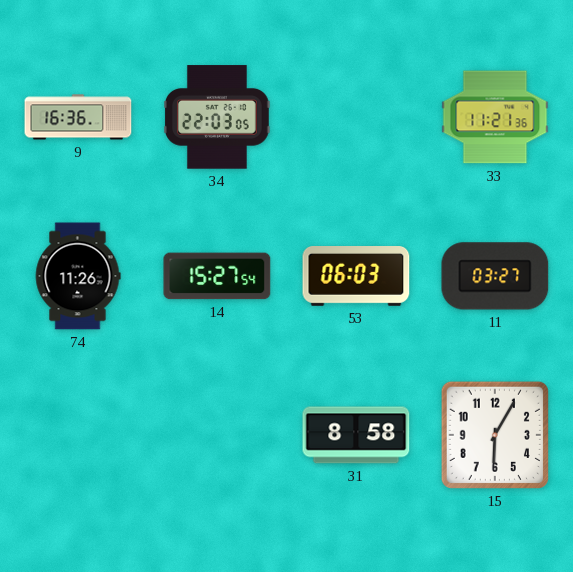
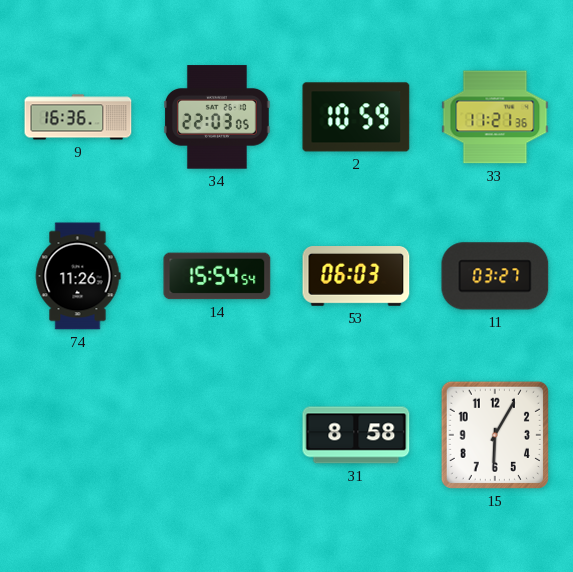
2: none -> 10:59 (356, 117)
14: 15:27 -> 15:54 (217, 276)
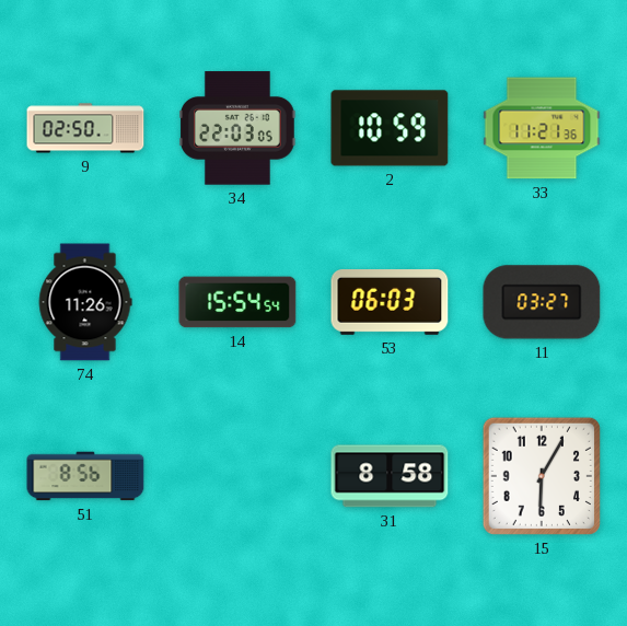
9: 16:36 -> 02:50 (85, 128)
51: none -> 8:56 (85, 476)
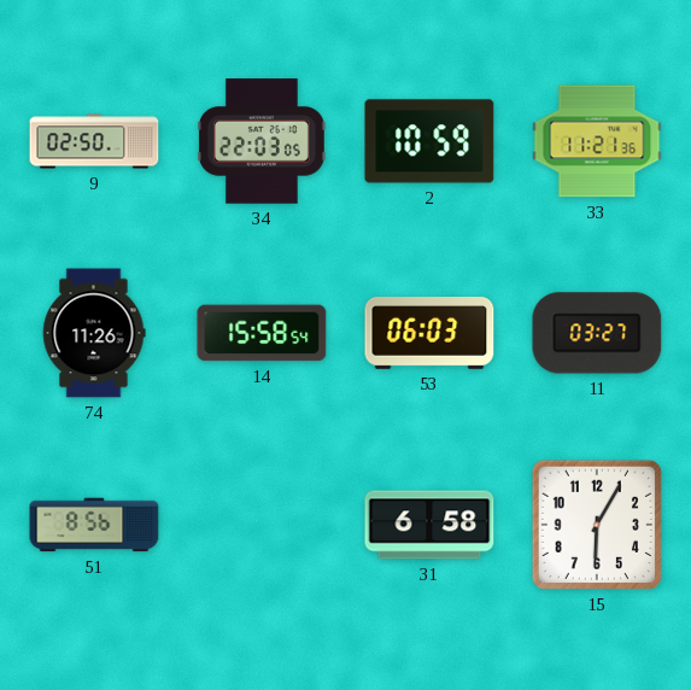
14: 15:54 -> 15:58 (262, 333)
31: 8:58 -> 6:58 (429, 525)
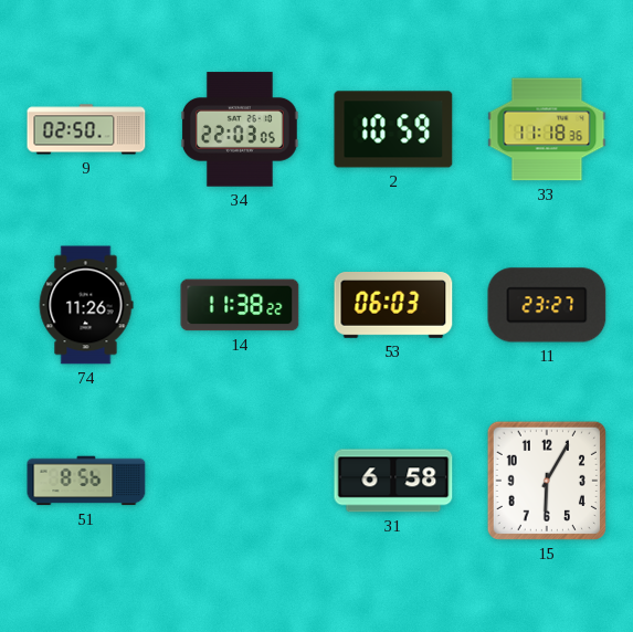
33: 11:21 -> 11:18 (547, 129)
14: 15:58 -> 11:38 (240, 305)
11: 03:27 -> 23:27 (547, 305)
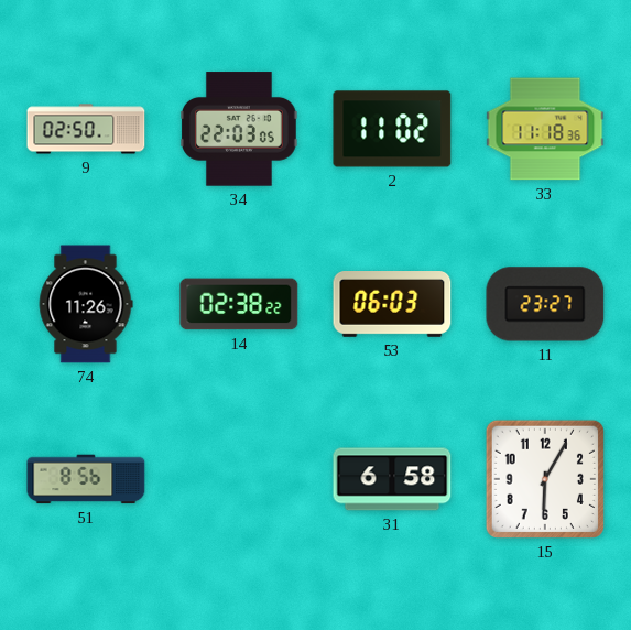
2: 10:59 -> 11:02 (392, 129)
14: 11:38 -> 02:38 (239, 304)
